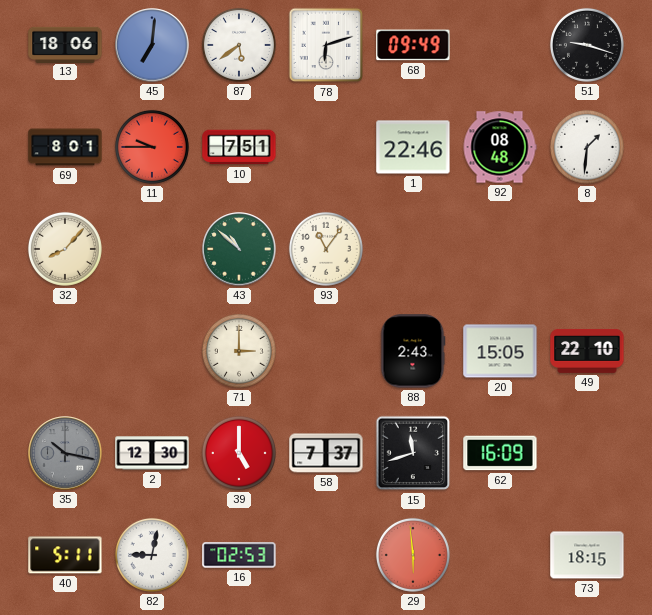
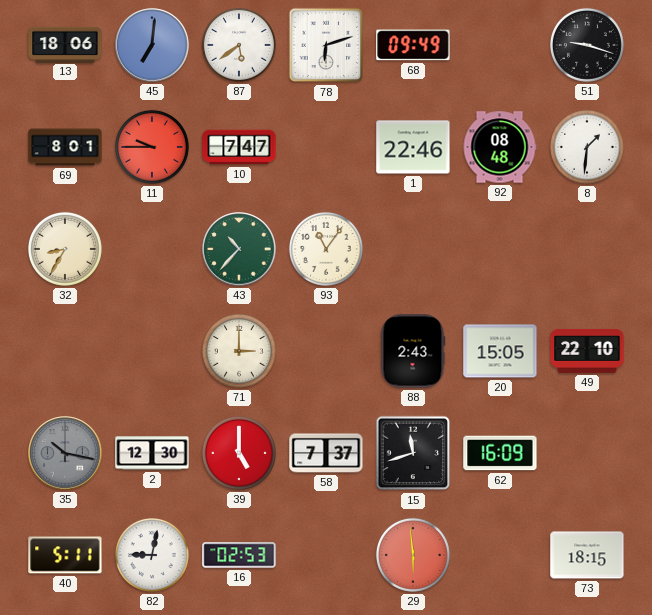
10: 7:51 -> 7:47 (239, 147)
32: 8:07 -> 8:35 (65, 249)
43: 10:52 -> 10:37 (239, 249)
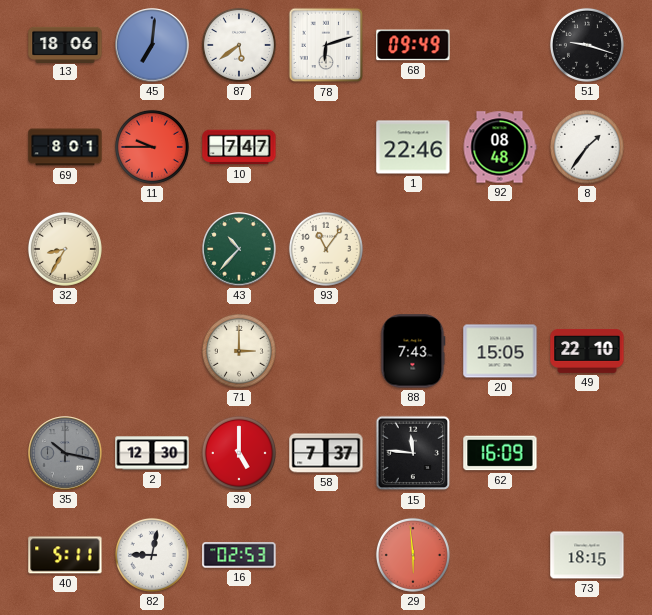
8: 1:31 -> 1:36 (587, 147)
88: 2:43 -> 7:43 (413, 351)
15: 11:42 -> 11:46 (413, 453)
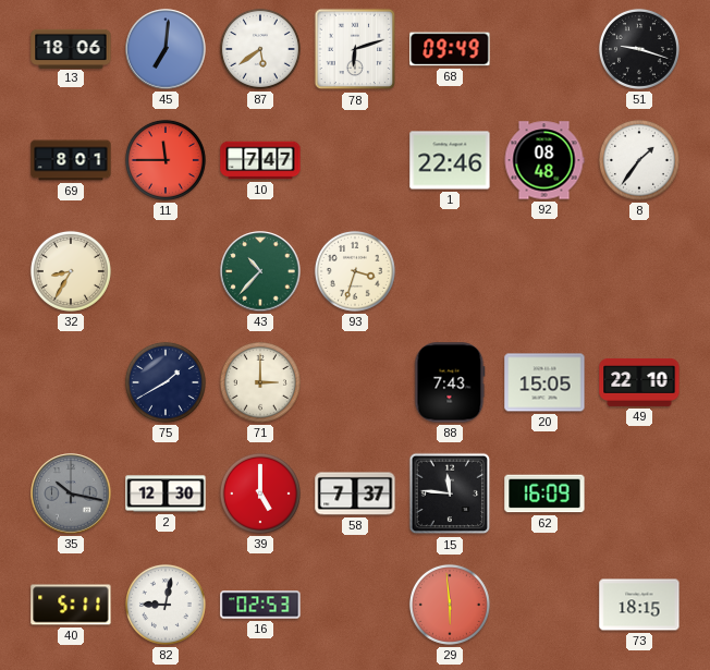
11: 9:45 -> 11:45 (166, 160)
93: 11:06 -> 3:33 (355, 271)
75: none -> 1:40 (166, 382)
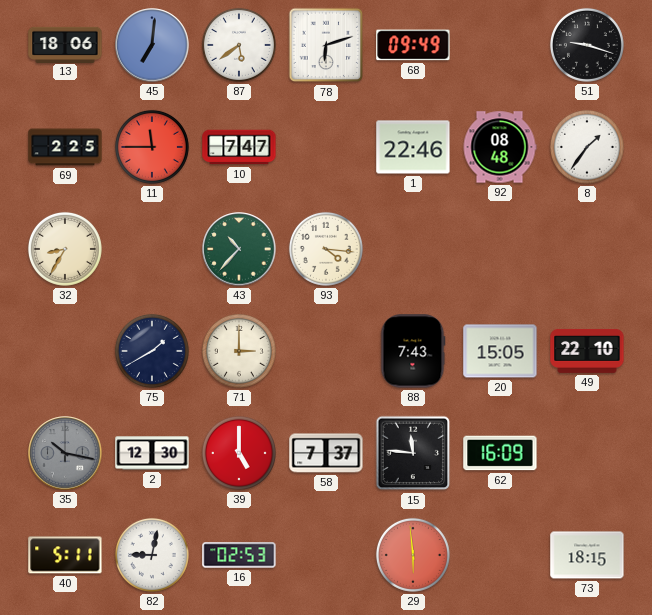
69: 8:01 -> 2:25 (65, 147)
93: 3:33 -> 4:16 (326, 249)
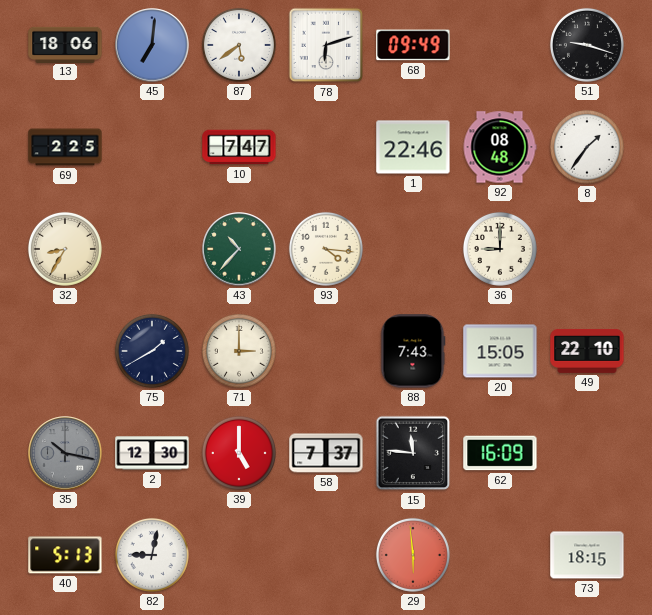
11: 11:45 -> none (152, 147)
36: none -> 9:00 (500, 249)
40: 5:11 -> 5:13 (65, 555)
16: 02:53 -> none (239, 555)
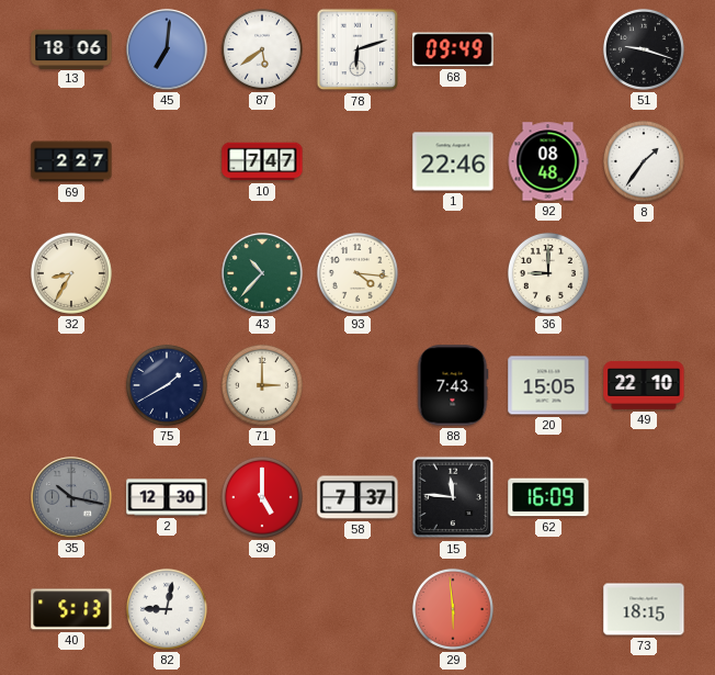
69: 2:25 -> 2:27 (71, 161)
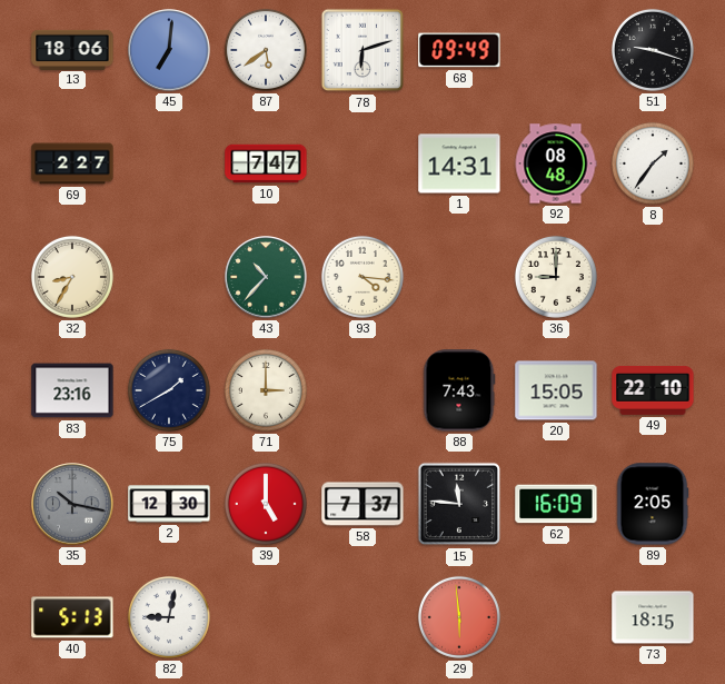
1: 22:46 -> 14:31 (459, 163)
83: none -> 23:16 (72, 390)
89: none -> 2:05 (653, 504)
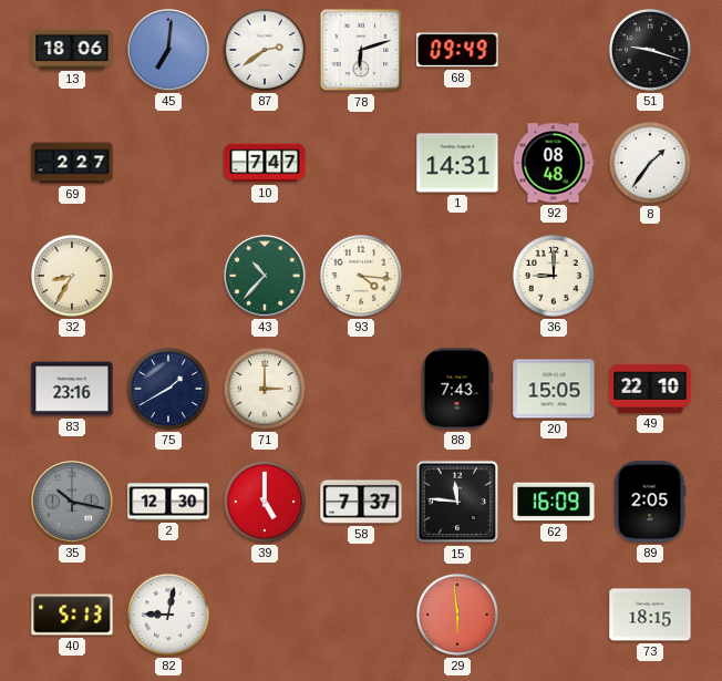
87: 5:39 -> 2:39 (265, 50)
